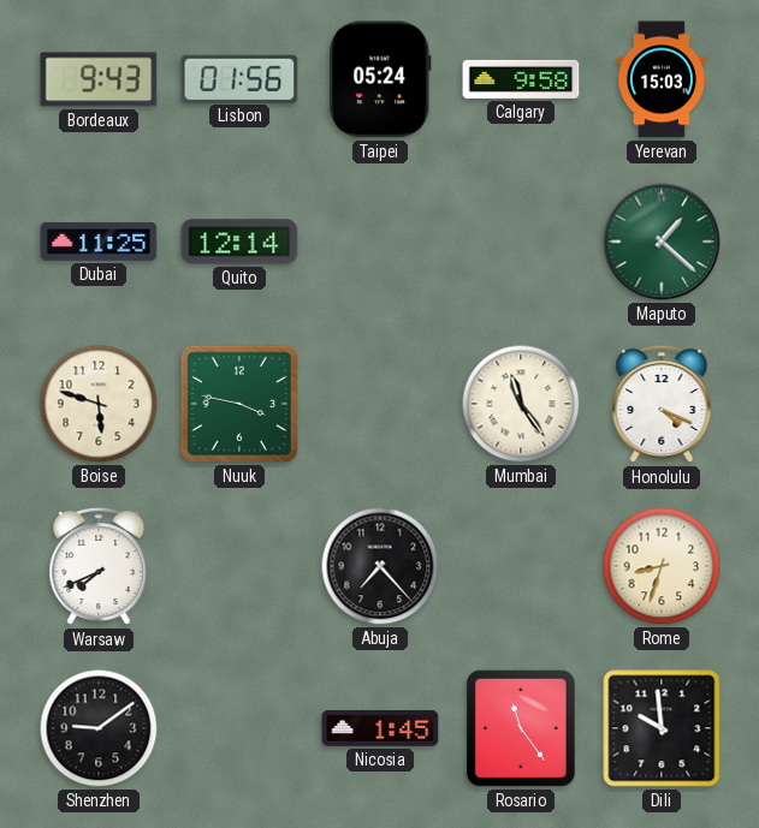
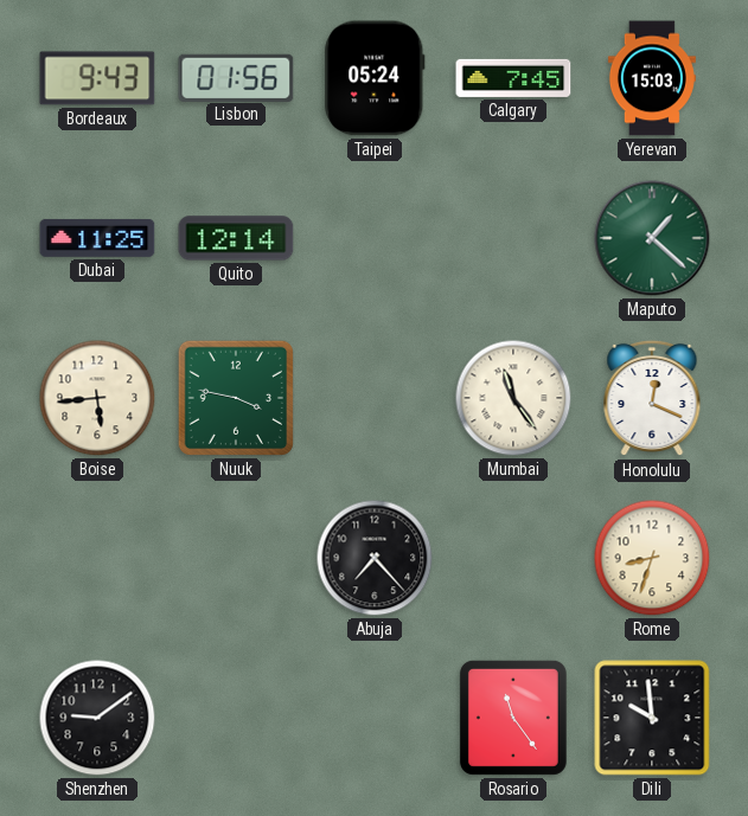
Calgary: 9:58 -> 7:45 (513, 78)
Boise: 5:48 -> 5:44 (97, 398)
Honolulu: 4:19 -> 12:19 (652, 398)
Warsaw: 7:41 -> none (99, 566)
Nicosia: 1:45 -> none (380, 728)
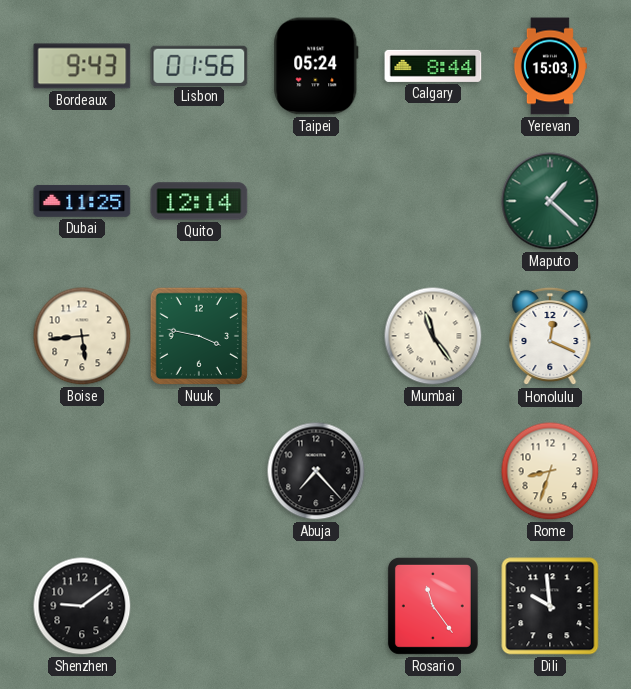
Calgary: 7:45 -> 8:44 (433, 66)
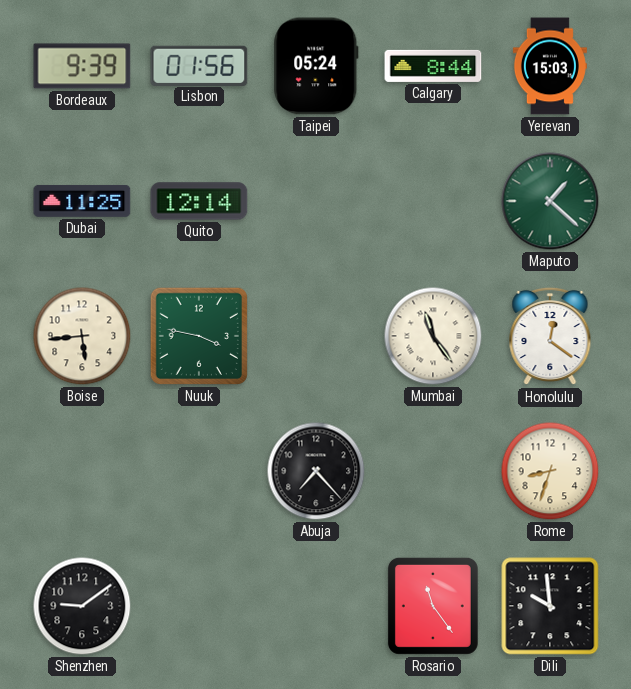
Bordeaux: 9:43 -> 9:39 (82, 66)
Honolulu: 12:19 -> 12:21 (550, 336)
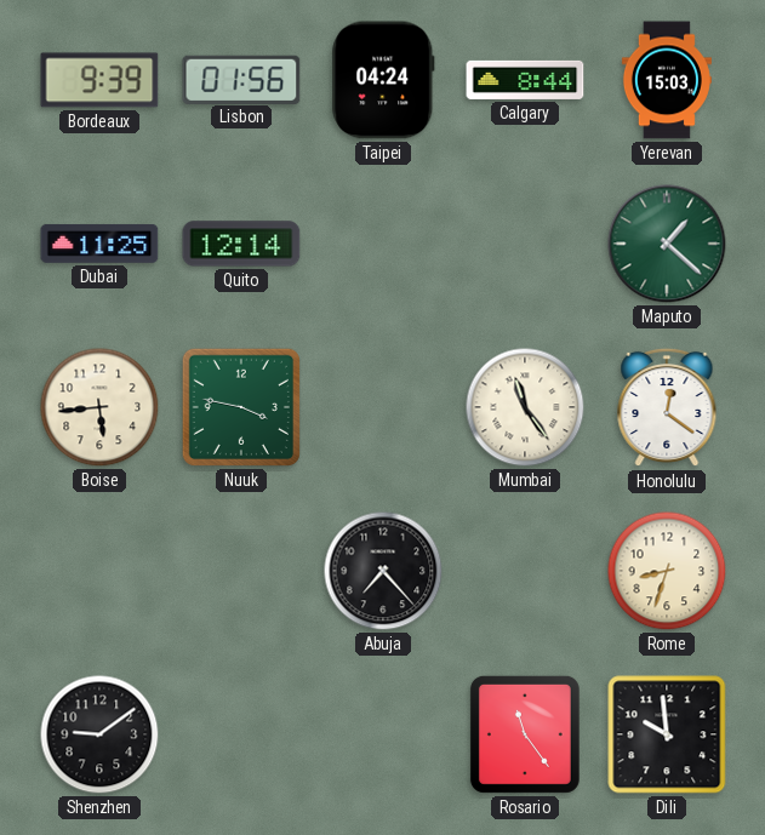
Taipei: 05:24 -> 04:24 (383, 80)
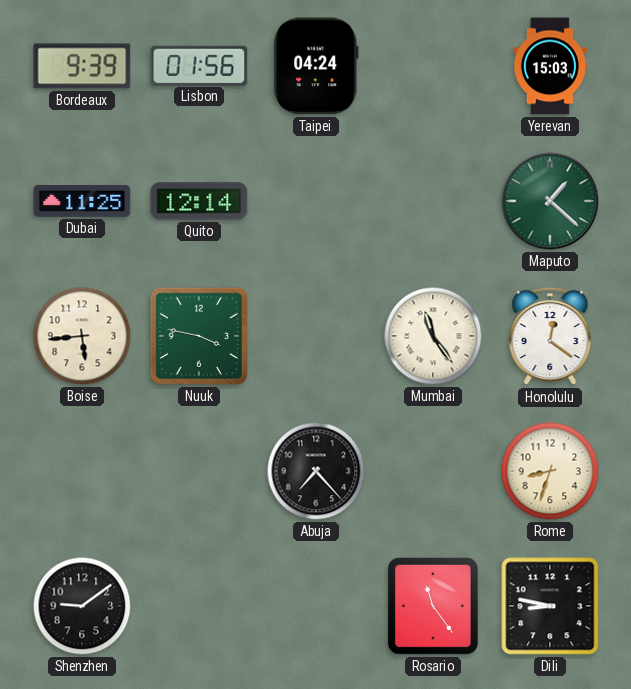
Calgary: 8:44 -> none (525, 80)
Dili: 9:59 -> 8:47 (550, 606)
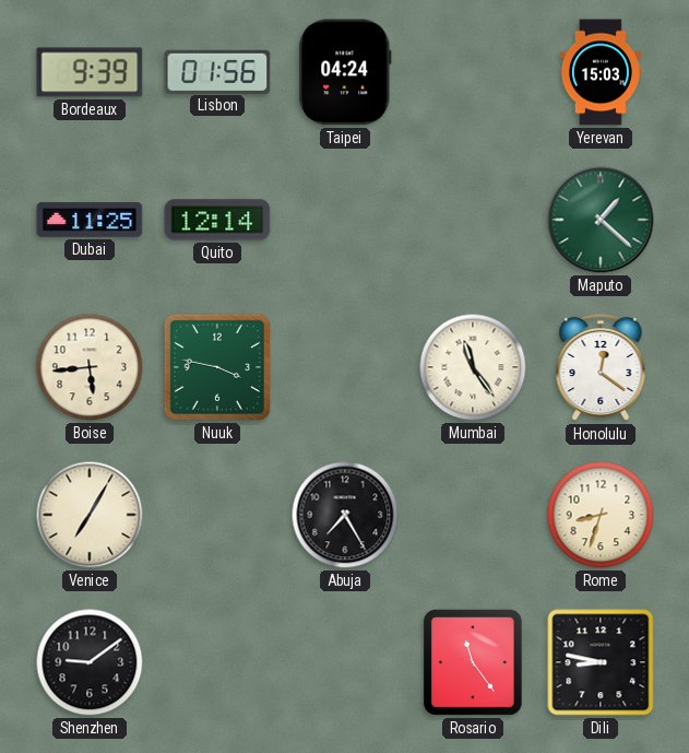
Venice: none -> 7:05 (90, 515)
Abuja: 7:23 -> 7:25 (345, 515)
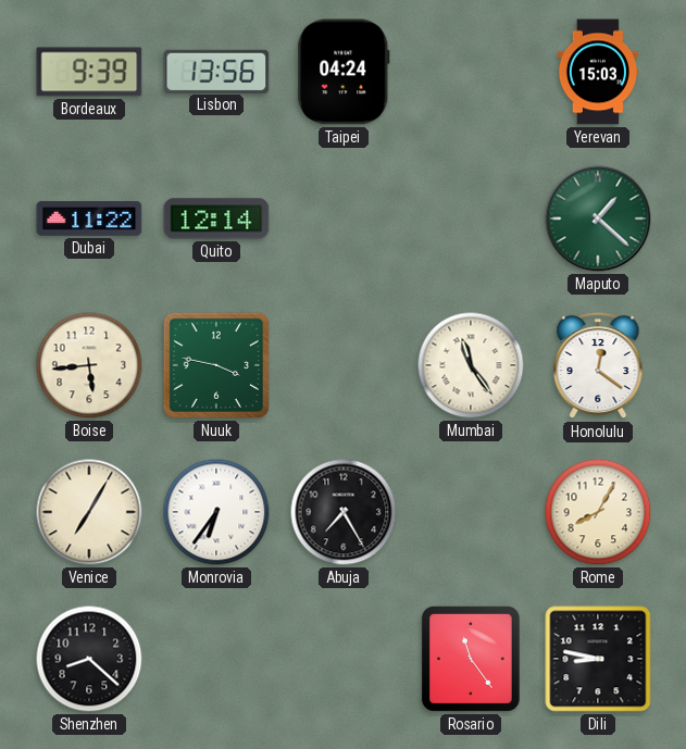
Lisbon: 01:56 -> 13:56 (216, 71)
Dubai: 11:25 -> 11:22 (89, 219)
Monrovia: none -> 6:36 (216, 512)
Rome: 8:33 -> 8:05 (598, 512)
Shenzhen: 9:09 -> 8:22 (89, 659)
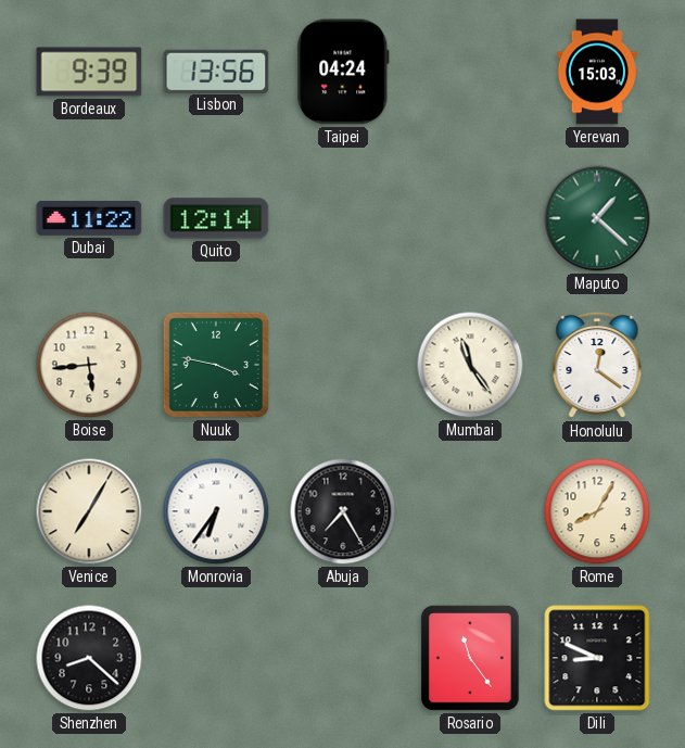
Dili: 8:47 -> 8:49 (597, 658)
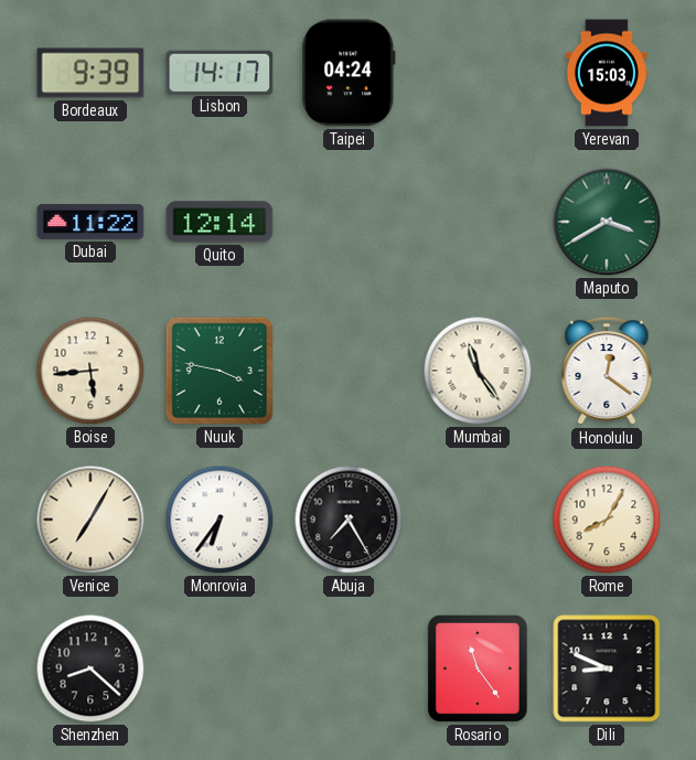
Lisbon: 13:56 -> 14:17 (219, 72)
Maputo: 1:22 -> 3:40 (607, 222)
